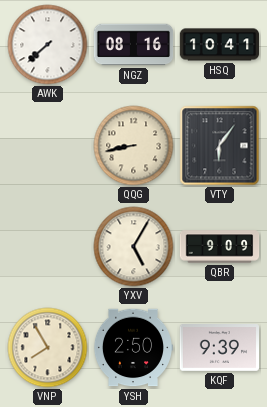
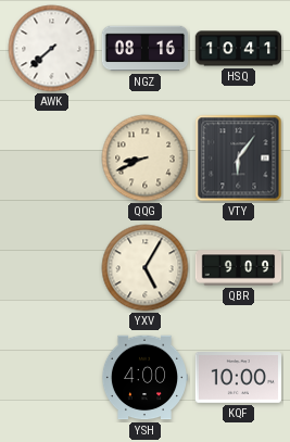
QQG: 8:43 -> 8:41 (146, 159)
VNP: 7:55 -> none (48, 348)
YSH: 2:50 -> 4:00 (144, 378)
KQF: 9:39 -> 10:00 (239, 378)
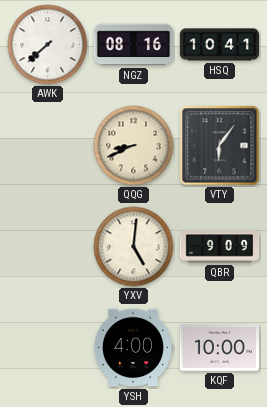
YXV: 5:05 -> 5:01 (134, 247)
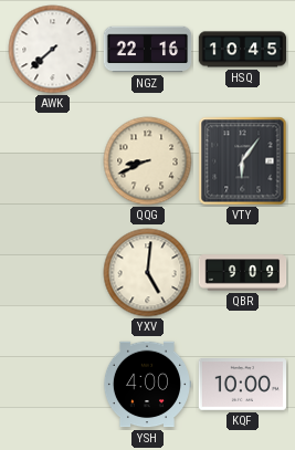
NGZ: 08:16 -> 22:16 (148, 50)
HSQ: 10:41 -> 10:45 (243, 50)
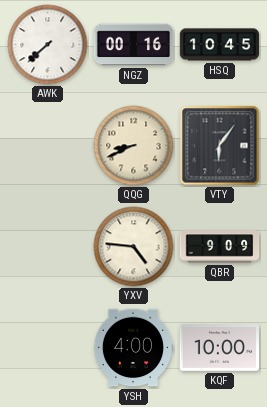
NGZ: 22:16 -> 00:16 (134, 45)
YXV: 5:01 -> 4:46 (134, 247)
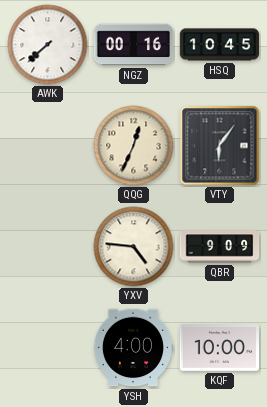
QQG: 8:41 -> 12:34 (134, 146)
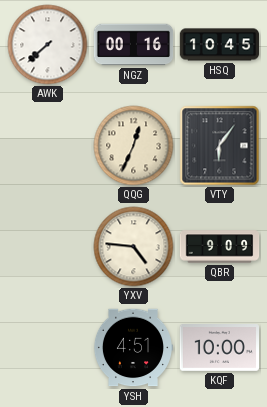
YSH: 4:00 -> 4:51 (133, 348)
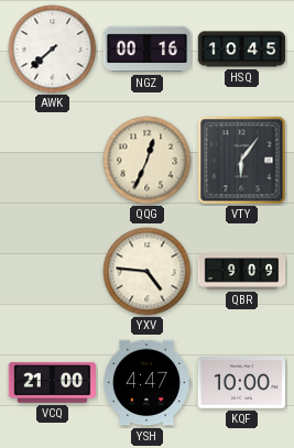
VCQ: none -> 21:00 (52, 382)
YSH: 4:51 -> 4:47 (146, 383)
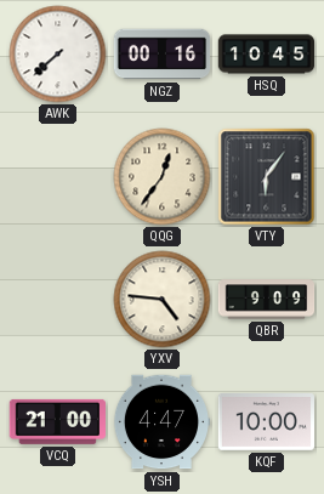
QQG: 12:34 -> 12:36 (163, 177)
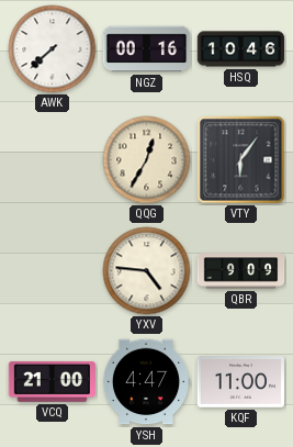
HSQ: 10:45 -> 10:46 (241, 49)
QQG: 12:36 -> 12:35 (147, 160)
KQF: 10:00 -> 11:00 (241, 382)
